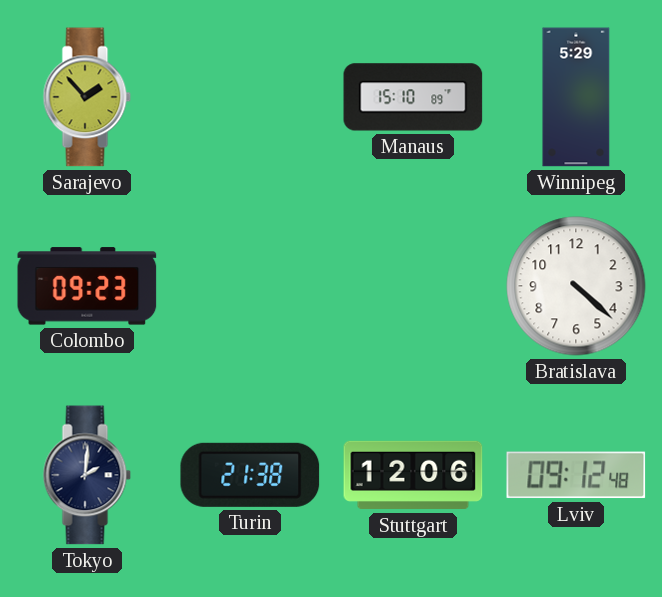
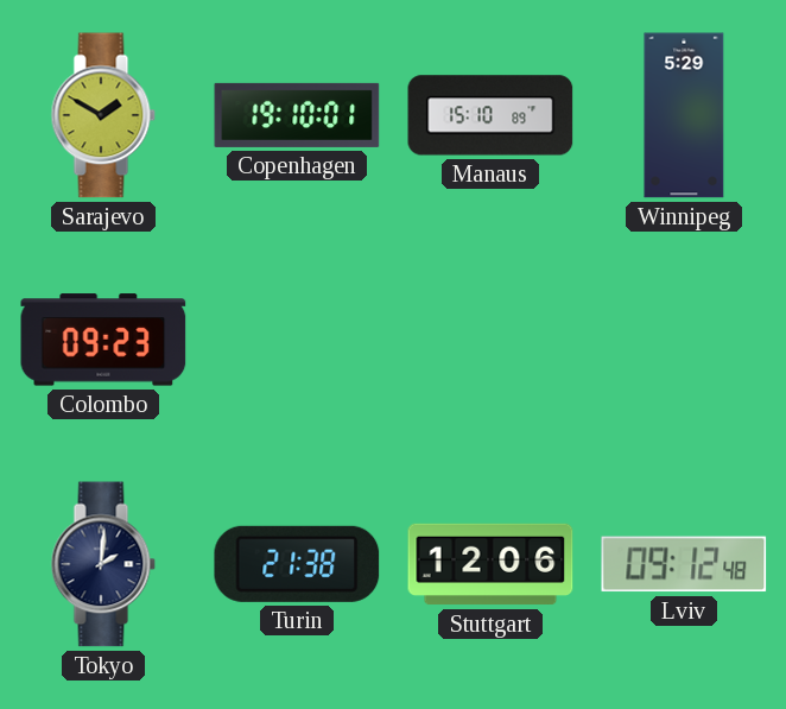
Sarajevo: 1:53 -> 1:50 (103, 115)
Copenhagen: none -> 19:10 (297, 115)
Bratislava: 4:22 -> none (576, 286)
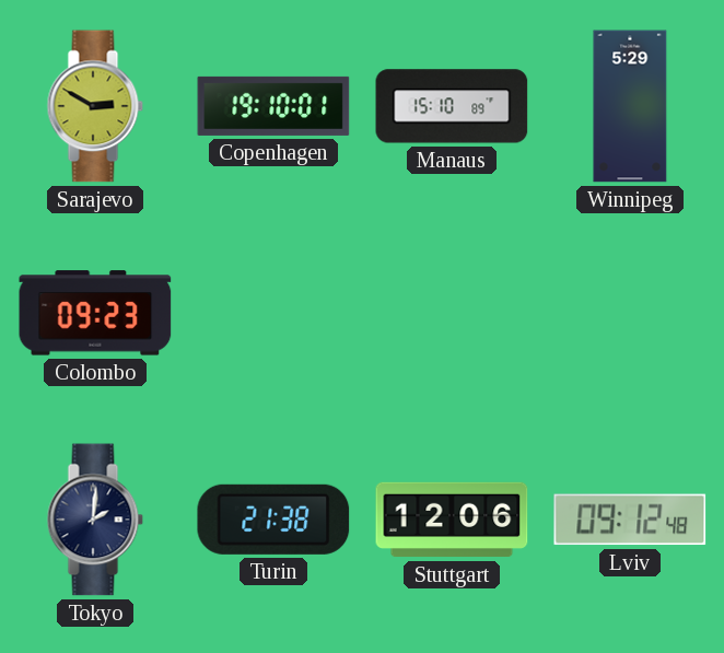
Sarajevo: 1:50 -> 2:50 (95, 106)
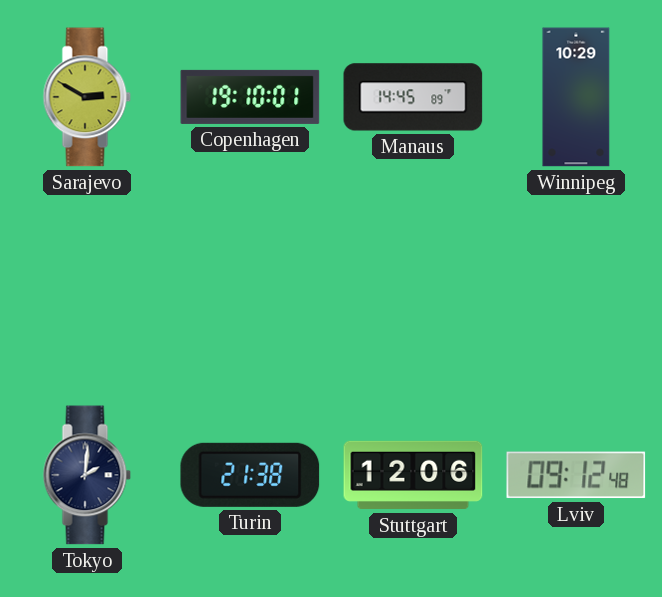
Manaus: 15:10 -> 14:45 (413, 97)
Winnipeg: 5:29 -> 10:29 (576, 97)
Colombo: 09:23 -> none (95, 313)
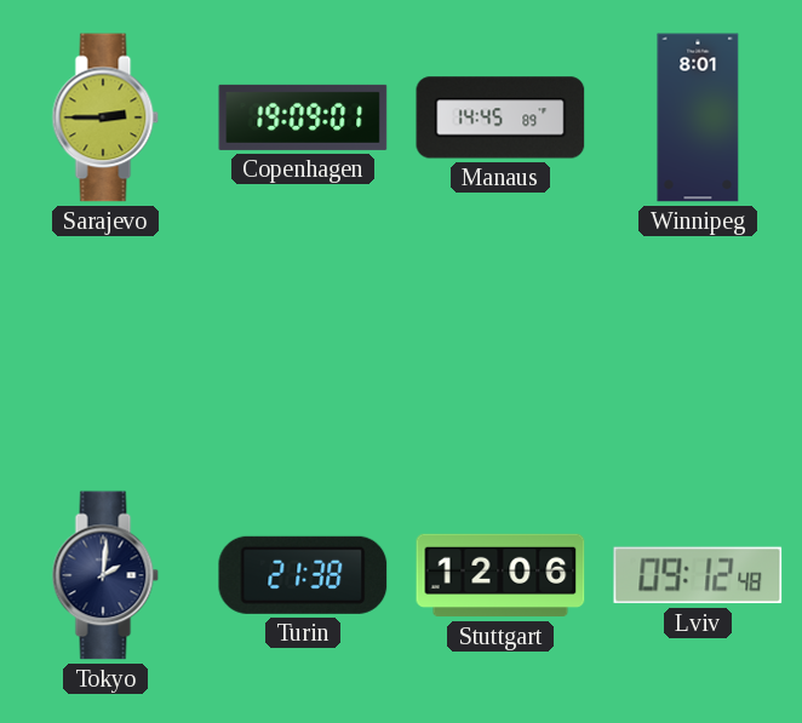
Sarajevo: 2:50 -> 2:45 (105, 117)
Copenhagen: 19:10 -> 19:09 (303, 117)
Winnipeg: 10:29 -> 8:01 (698, 117)
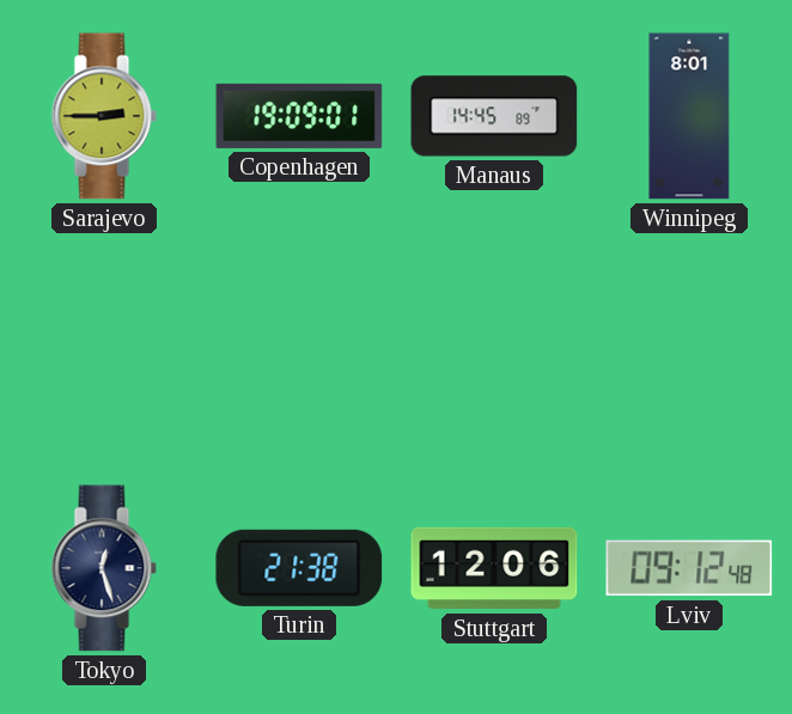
Tokyo: 2:01 -> 12:27 (104, 568)
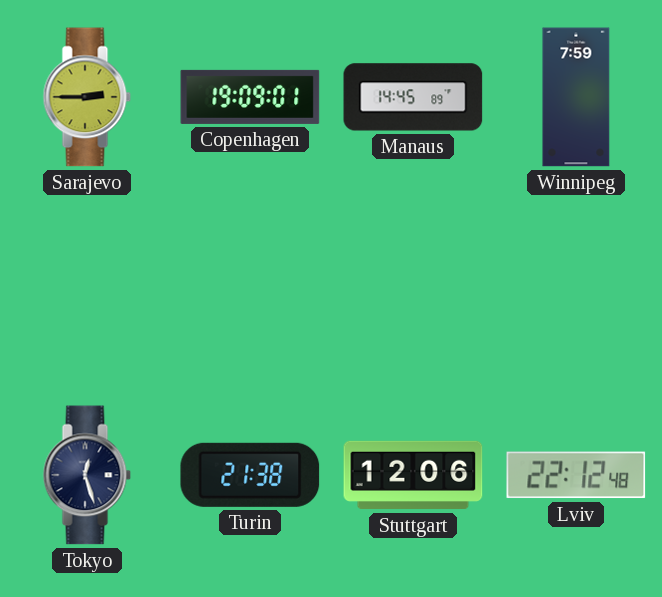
Winnipeg: 8:01 -> 7:59 (576, 97)
Lviv: 09:12 -> 22:12 (576, 475)
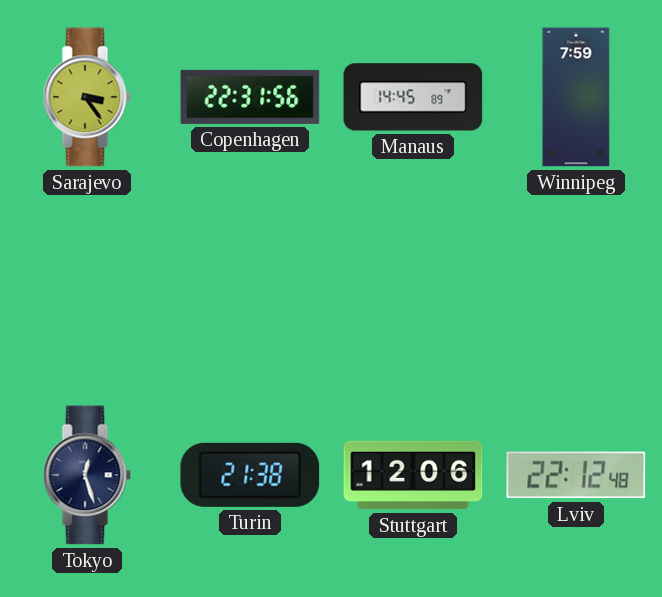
Sarajevo: 2:45 -> 3:24 (87, 97)
Copenhagen: 19:09 -> 22:31 (250, 97)
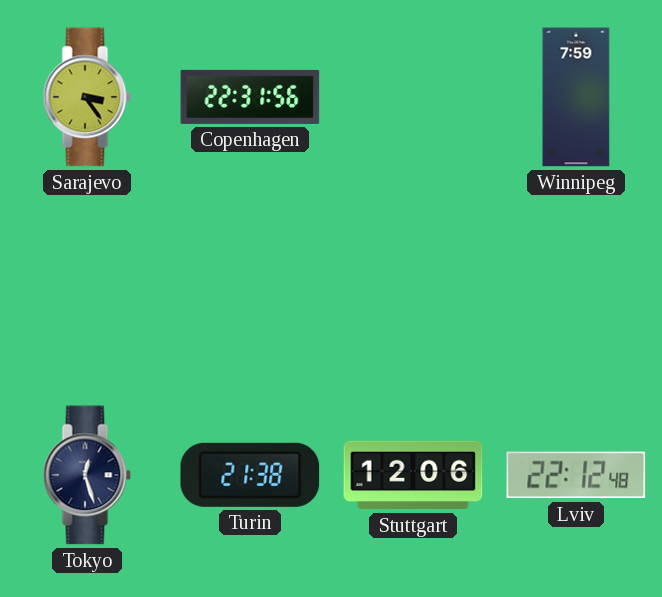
Manaus: 14:45 -> none (413, 97)
